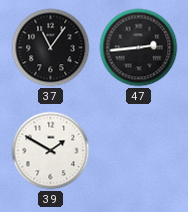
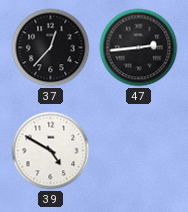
37: 11:06 -> 12:37 (51, 48)
39: 1:50 -> 4:50 (51, 151)
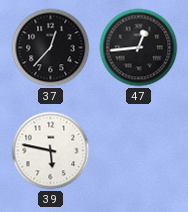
47: 2:44 -> 12:44 (139, 48)
39: 4:50 -> 5:47 (51, 151)
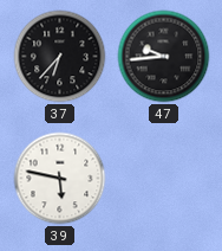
37: 12:37 -> 6:37 (60, 57)
47: 12:44 -> 9:44 (164, 57)
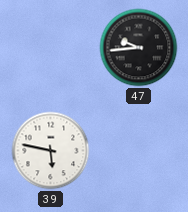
37: 6:37 -> none (60, 57)
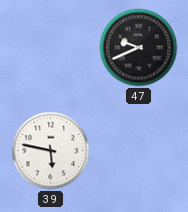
47: 9:44 -> 9:41 (139, 48)
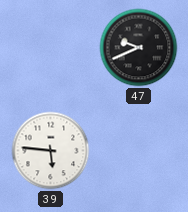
39: 5:47 -> 5:46 (51, 151)
